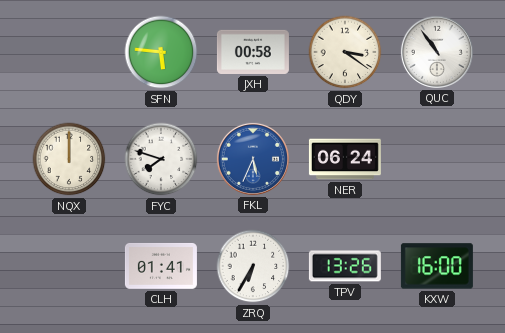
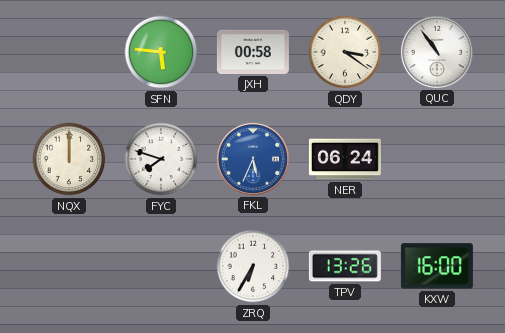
CLH: 01:41 -> none (161, 266)
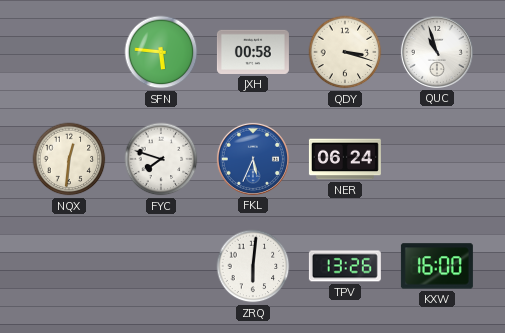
QDY: 3:21 -> 3:18 (345, 52)
QUC: 10:54 -> 10:57 (437, 52)
NQX: 12:00 -> 12:31 (69, 159)
ZRQ: 6:35 -> 6:01 (253, 266)
